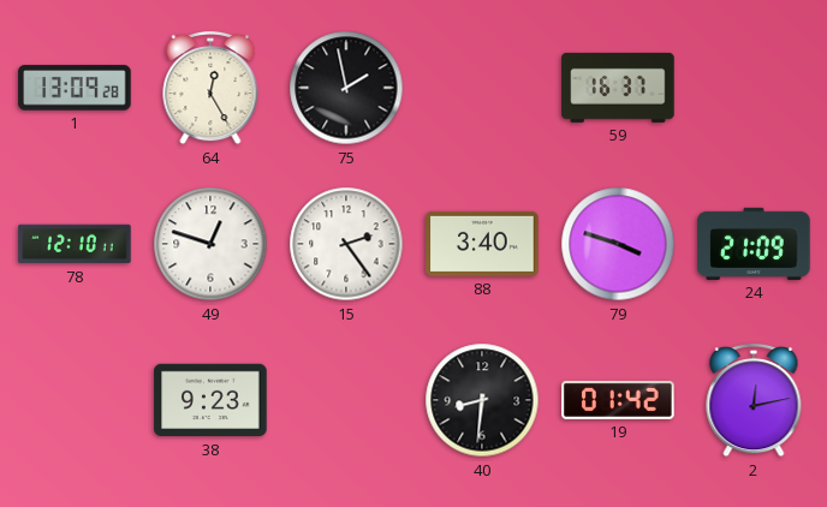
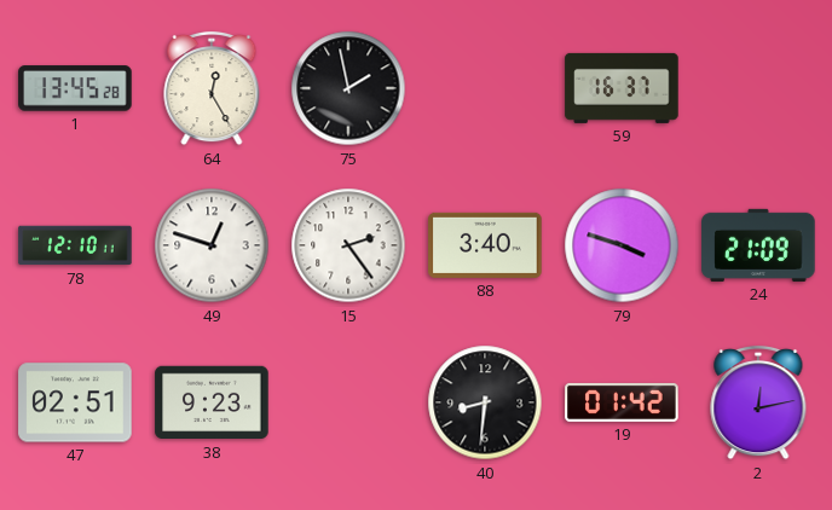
1: 13:09 -> 13:45 (75, 88)
47: none -> 02:51 (75, 402)
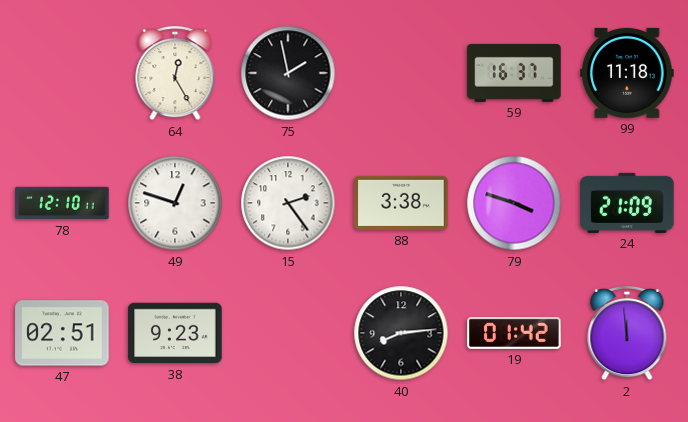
1: 13:45 -> none (75, 88)
99: none -> 11:18 (627, 73)
88: 3:40 -> 3:38 (401, 203)
40: 8:31 -> 8:14 (401, 333)
2: 12:13 -> 11:59 (627, 333)
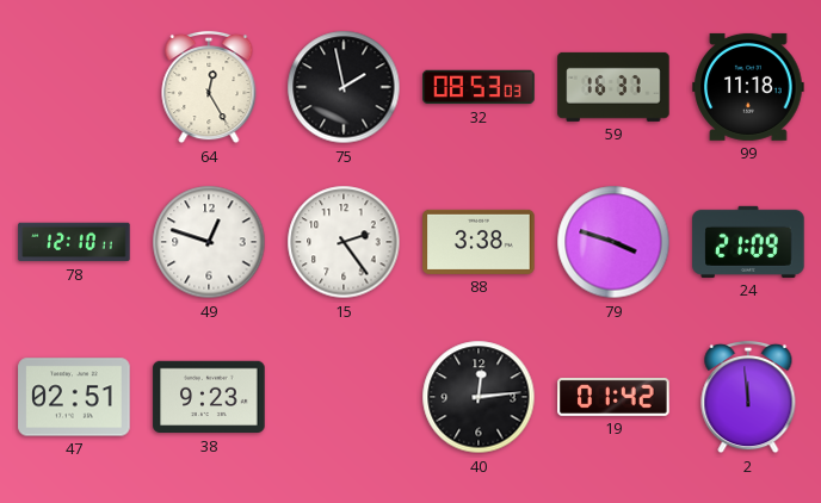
32: none -> 08:53 (479, 87)
40: 8:14 -> 12:14 (479, 397)
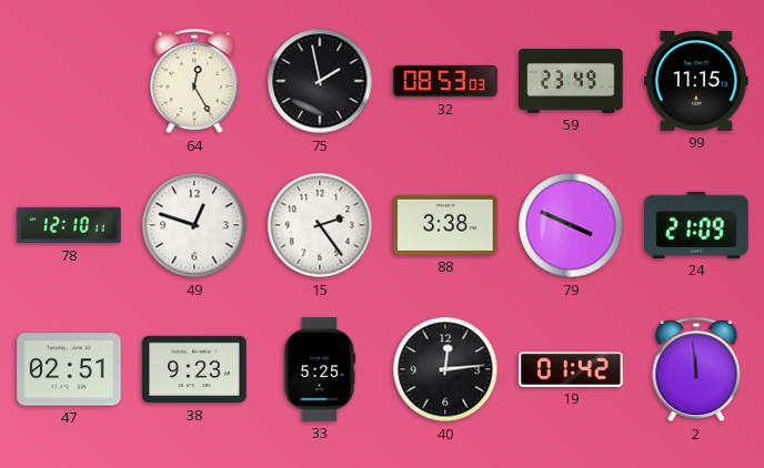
59: 16:37 -> 23:49 (571, 81)
99: 11:18 -> 11:15 (696, 81)
79: 3:48 -> 3:49 (571, 225)
33: none -> 5:25 (320, 369)
